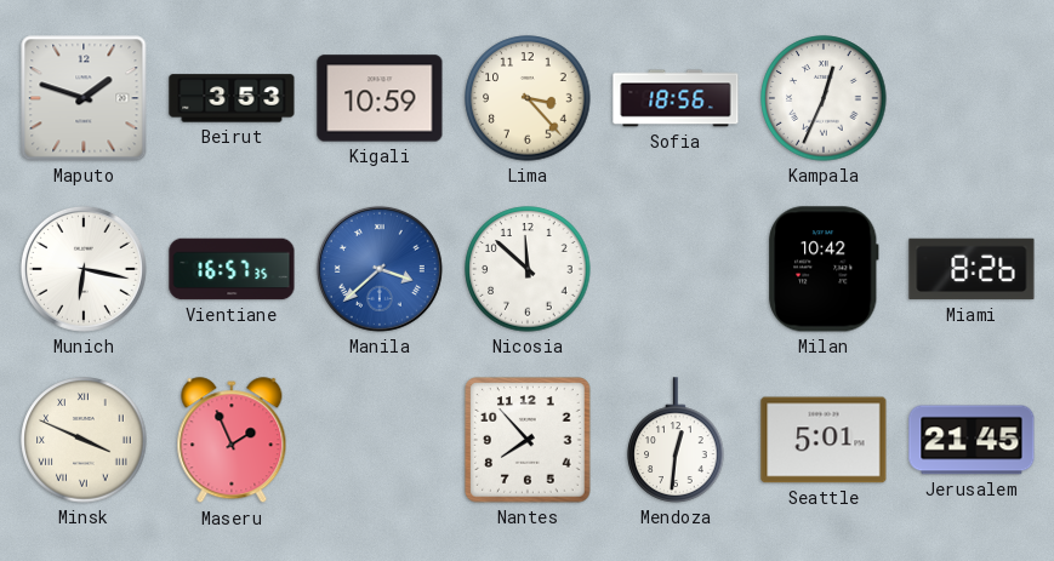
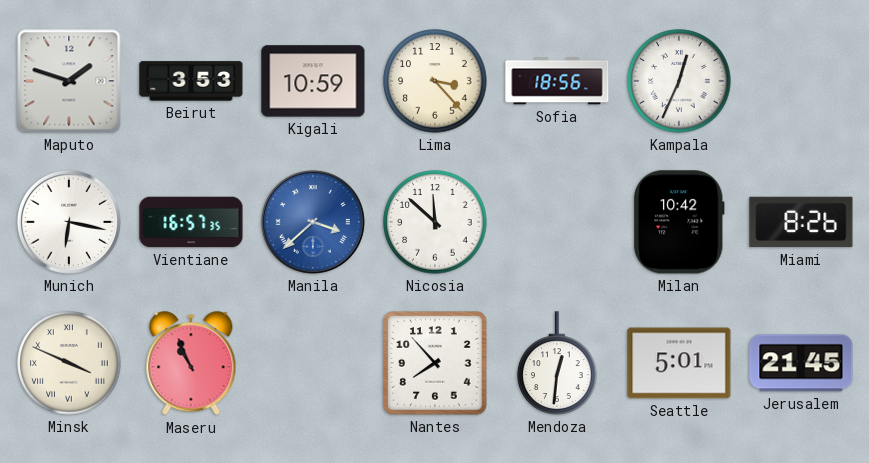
Maseru: 1:56 -> 10:56 (191, 364)
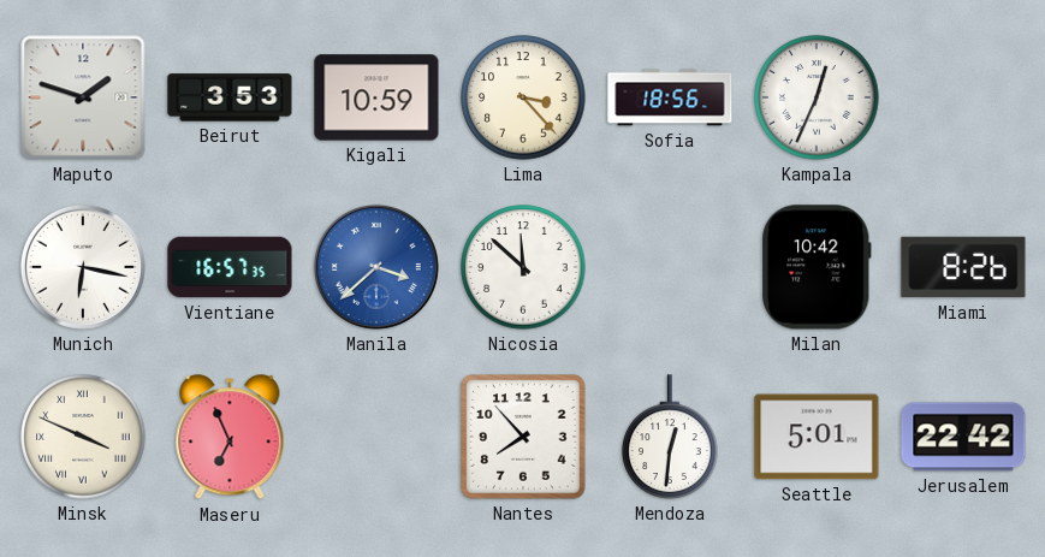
Maseru: 10:56 -> 6:56 (230, 438)
Jerusalem: 21:45 -> 22:42 (963, 437)
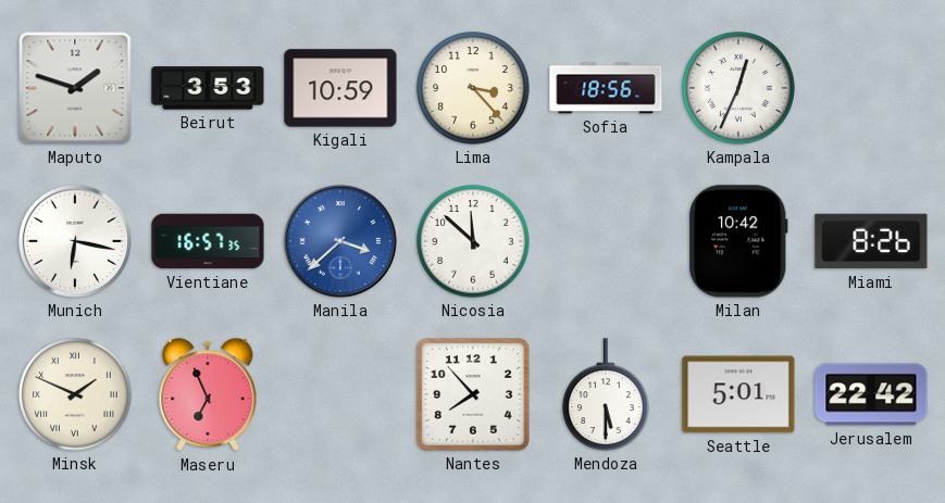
Minsk: 3:49 -> 1:49 (75, 394)
Mendoza: 12:31 -> 5:30 (606, 394)
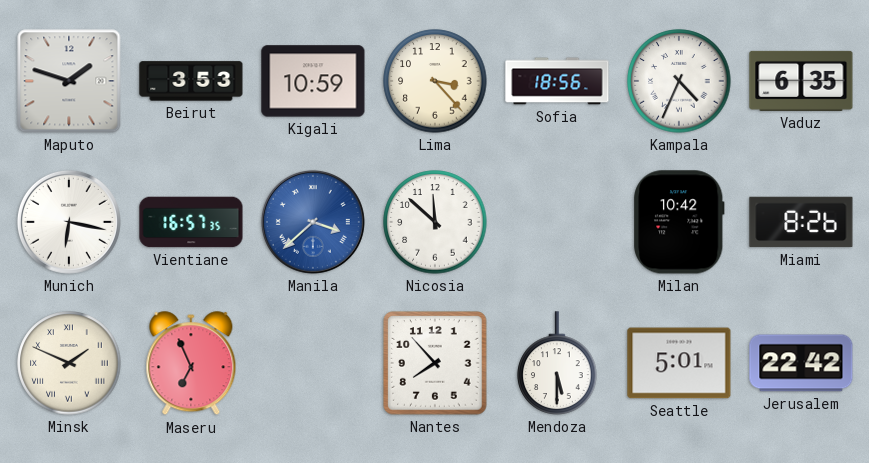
Kampala: 12:34 -> 4:34 (679, 81)
Vaduz: none -> 6:35 (801, 81)
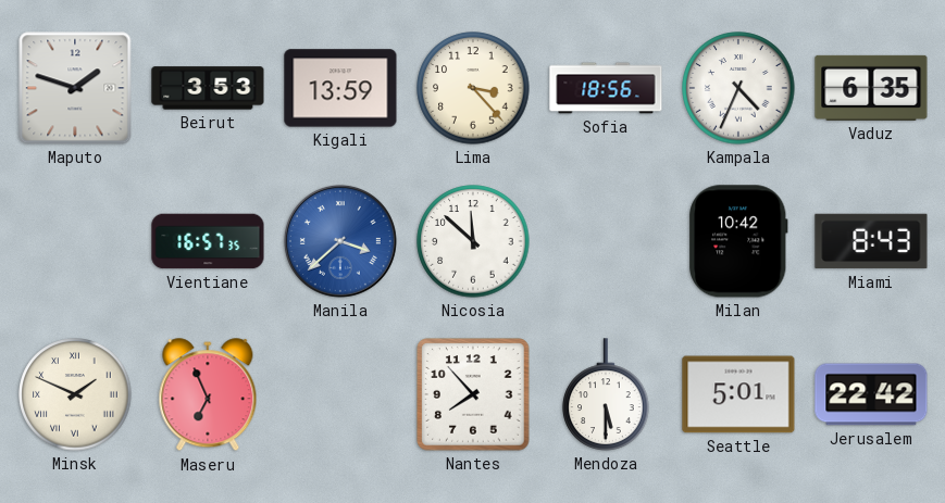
Kigali: 10:59 -> 13:59 (340, 88)
Munich: 6:17 -> none (69, 222)
Miami: 8:26 -> 8:43 (871, 241)
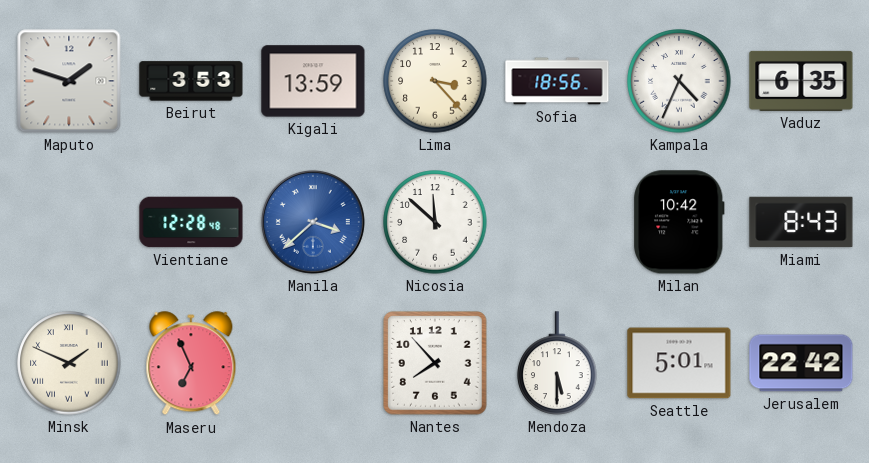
Vientiane: 16:57 -> 12:28 (191, 222)
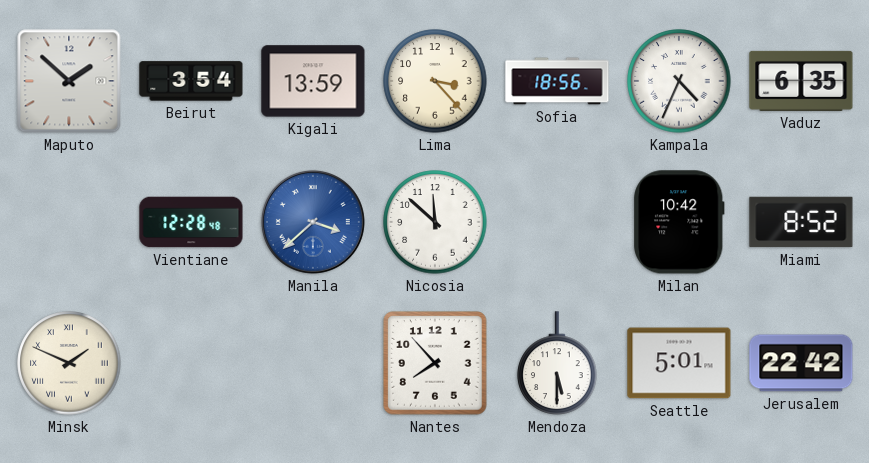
Maputo: 1:48 -> 1:52 (69, 81)
Beirut: 3:53 -> 3:54 (191, 81)
Miami: 8:43 -> 8:52 (801, 222)
Maseru: 6:56 -> none (191, 364)
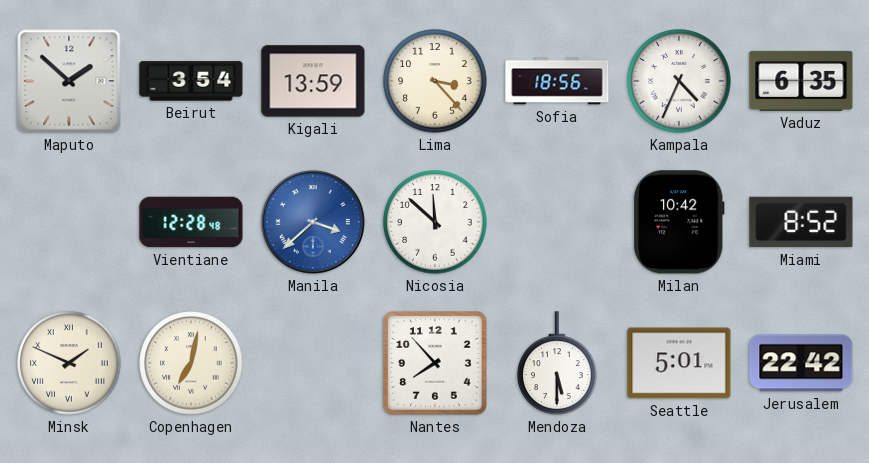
Copenhagen: none -> 7:02 (191, 363)
